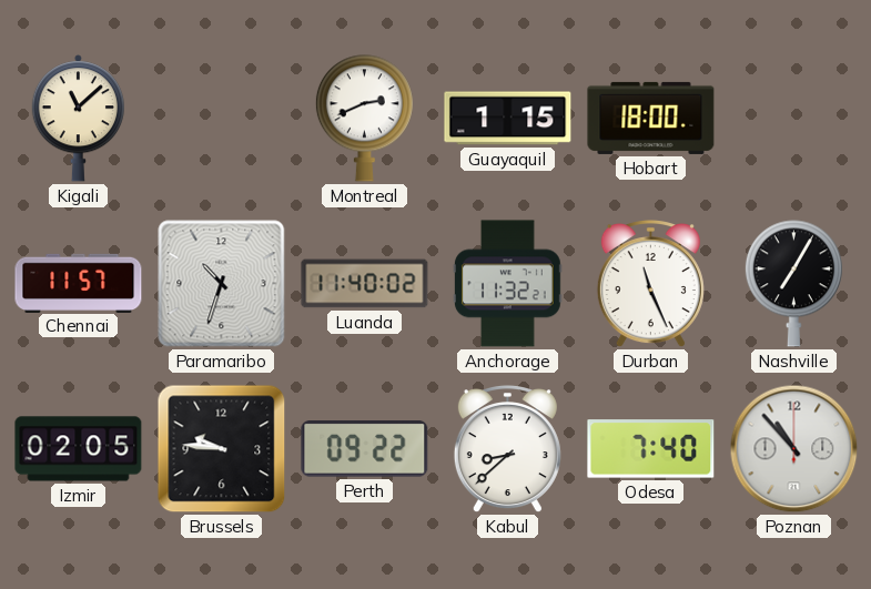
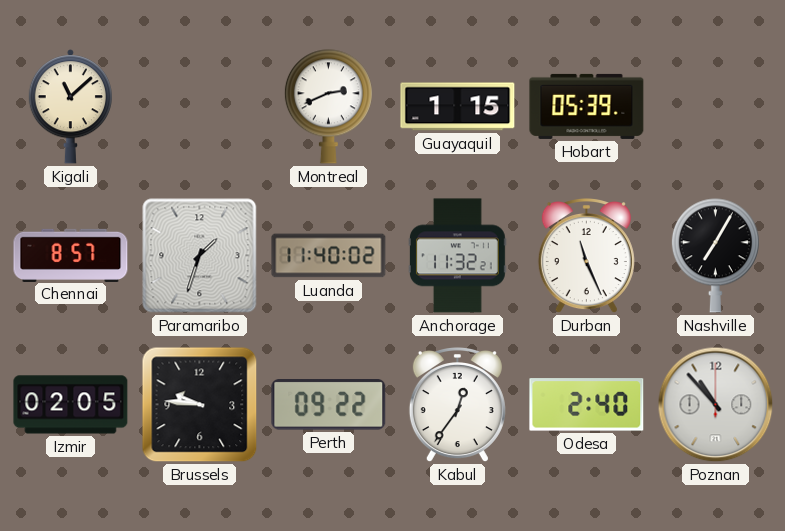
Hobart: 18:00 -> 05:39 (587, 106)
Chennai: 11:57 -> 8:57 (71, 255)
Paramaribo: 10:33 -> 1:33 (200, 256)
Kabul: 8:38 -> 12:36 (457, 406)
Odesa: 7:40 -> 2:40 (587, 405)
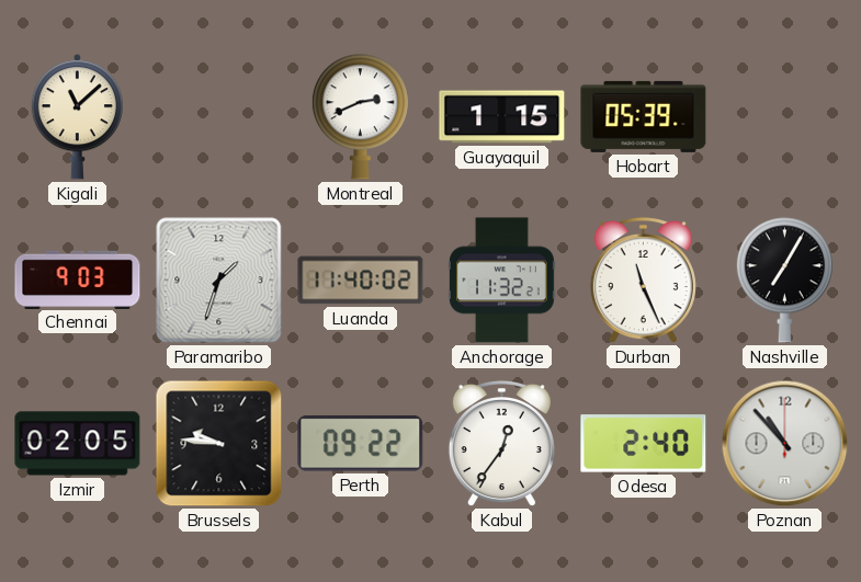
Chennai: 8:57 -> 9:03 (78, 279)
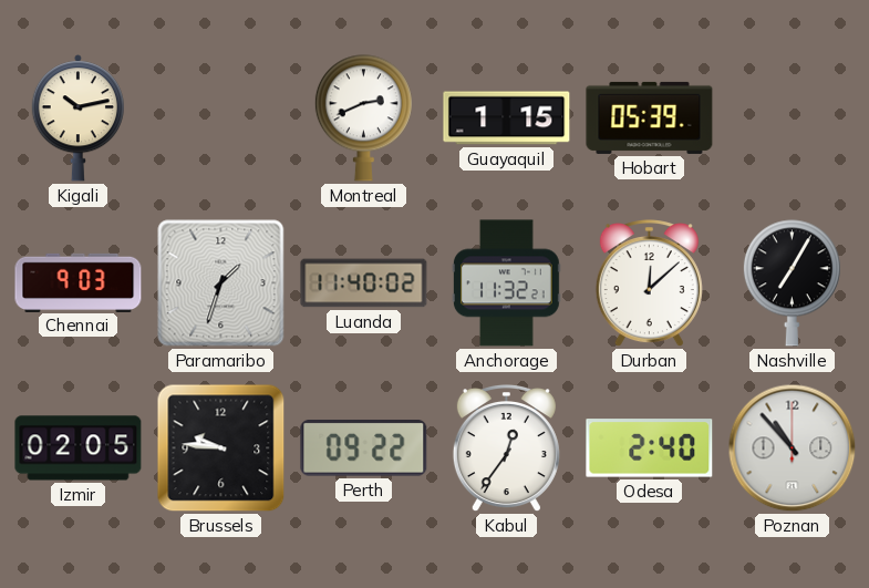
Kigali: 11:08 -> 10:13 (77, 118)
Durban: 11:26 -> 12:08 (649, 285)
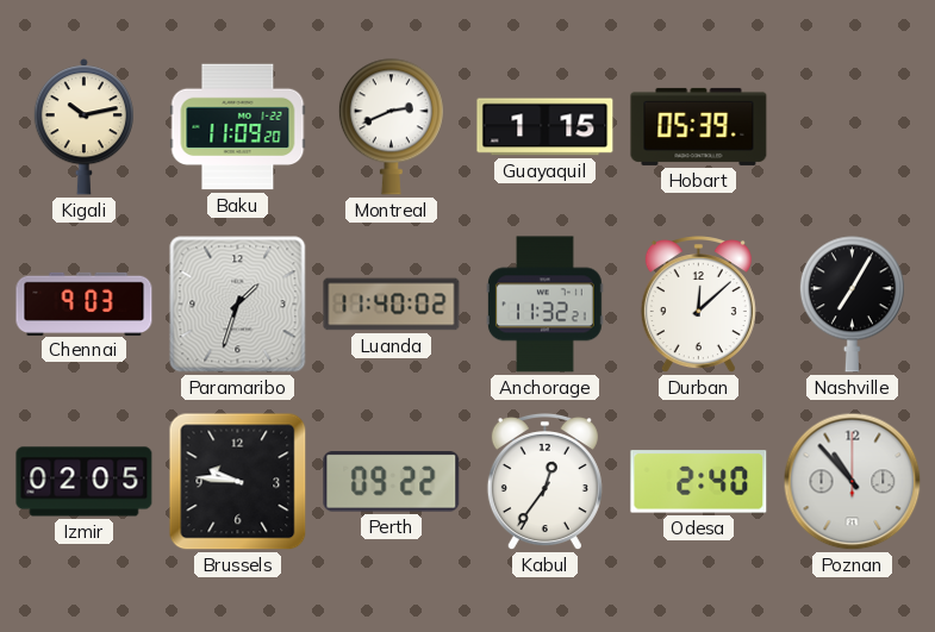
Baku: none -> 11:09 (238, 127)
